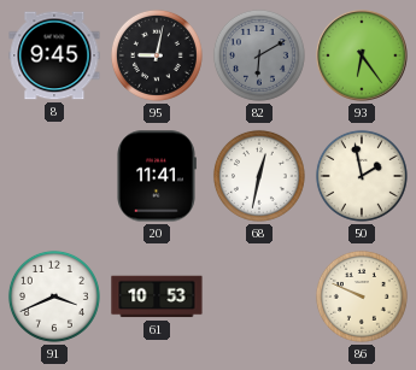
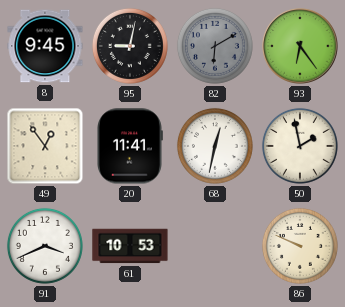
49: none -> 12:54 (45, 146)
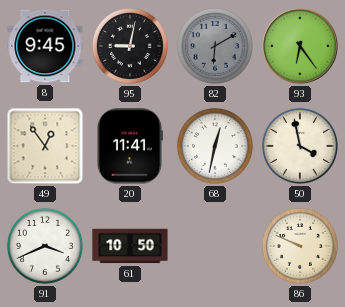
50: 1:58 -> 3:58 (300, 146)
61: 10:53 -> 10:50 (130, 246)
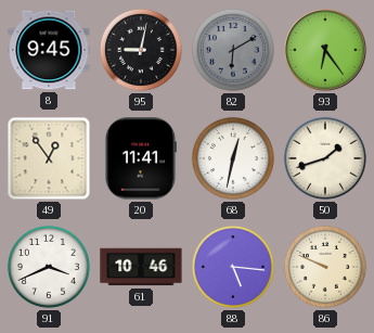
50: 3:58 -> 1:42 (325, 158)
61: 10:50 -> 10:46 (141, 267)
88: none -> 5:16 (233, 267)
